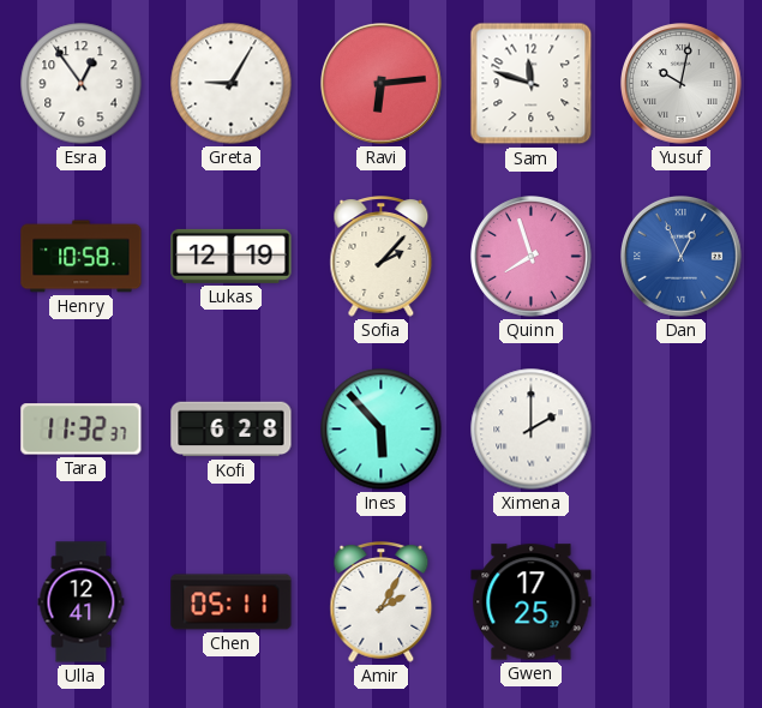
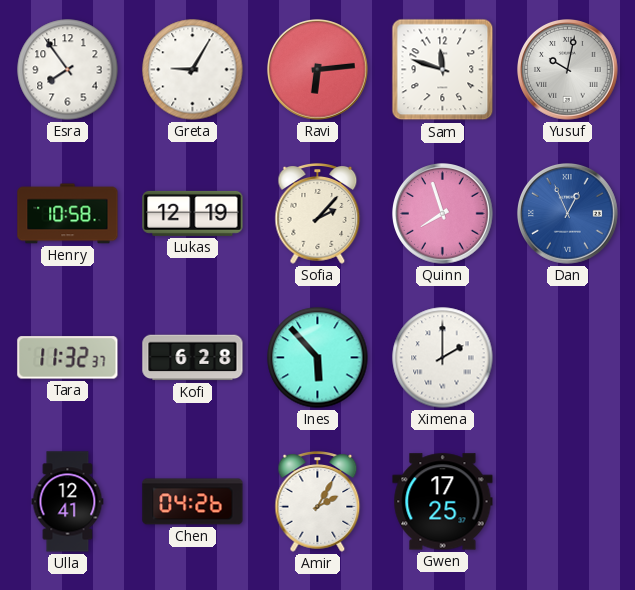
Esra: 12:54 -> 7:54 (68, 70)
Chen: 05:11 -> 04:26 (193, 502)
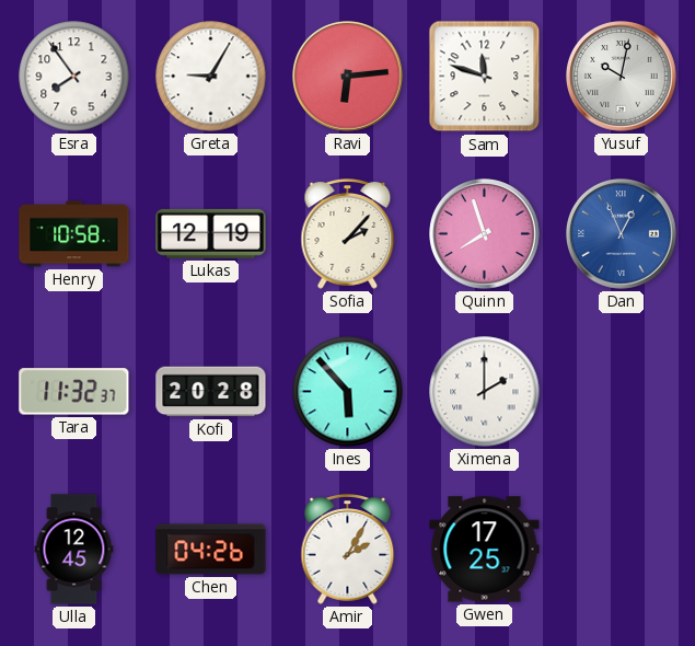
Kofi: 6:28 -> 20:28 (211, 392)
Ulla: 12:41 -> 12:45 (74, 550)
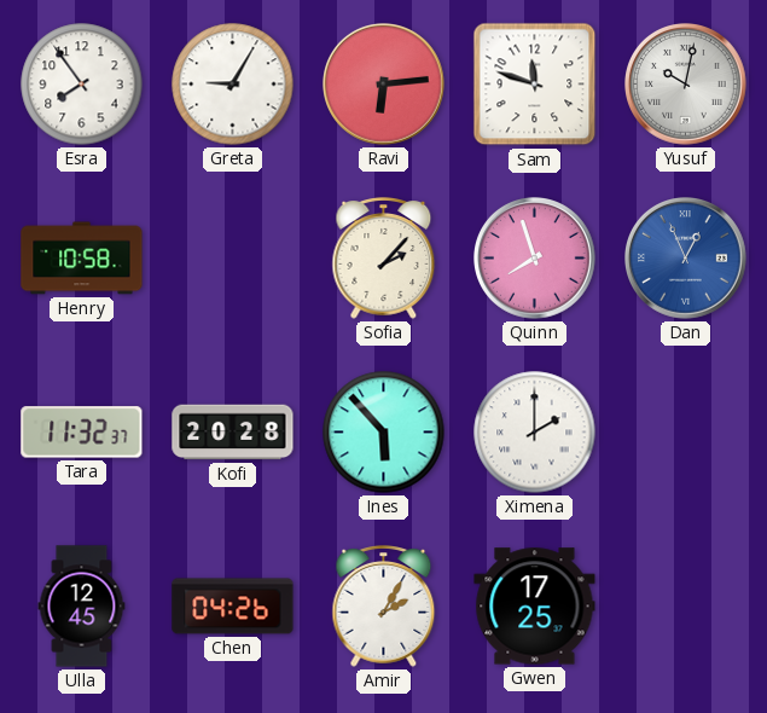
Lukas: 12:19 -> none (211, 233)
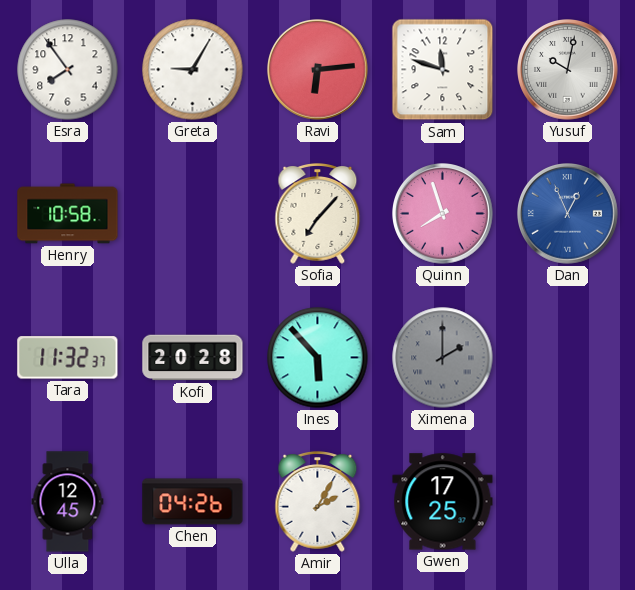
Sofia: 2:07 -> 7:07 (318, 214)
Ximena dial: white -> grey (443, 358)
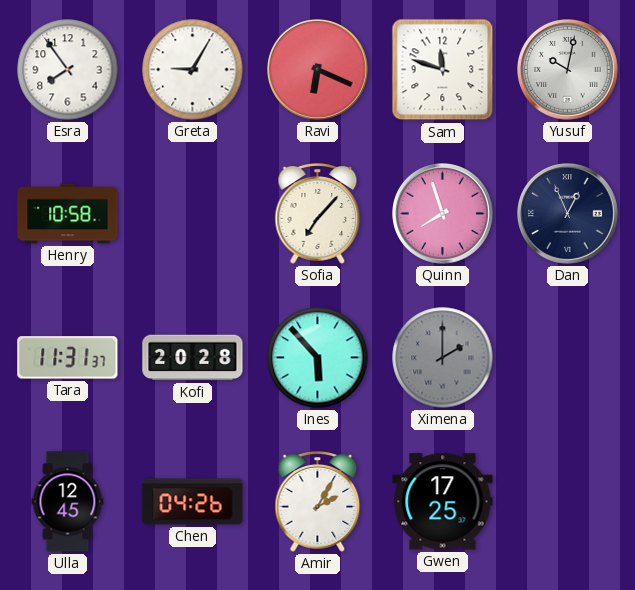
Ravi: 6:14 -> 6:19 (318, 70)
Dan dial: blue -> navy (568, 214)
Tara: 11:32 -> 11:31 (68, 358)
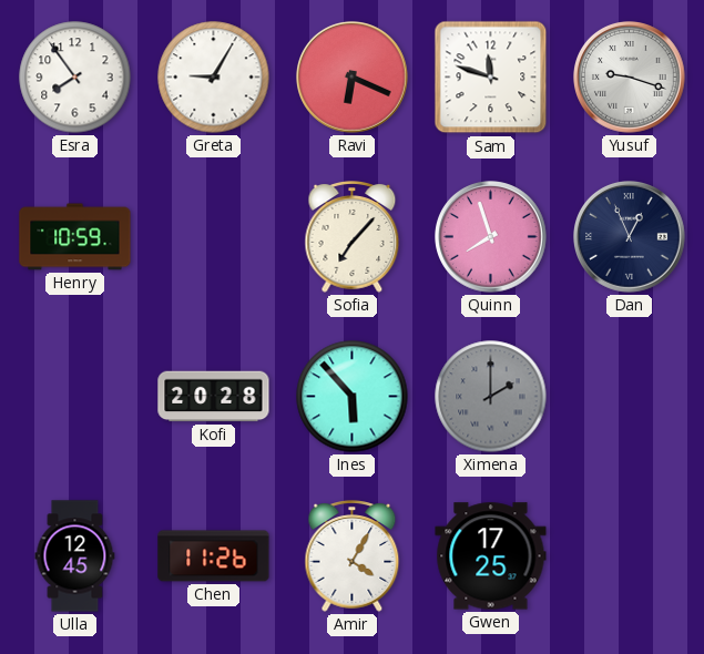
Yusuf: 10:02 -> 9:18 (630, 78)
Henry: 10:58 -> 10:59 (75, 237)
Tara: 11:31 -> none (68, 358)
Chen: 04:26 -> 11:26 (214, 556)
Amir: 2:05 -> 4:05 (353, 556)
